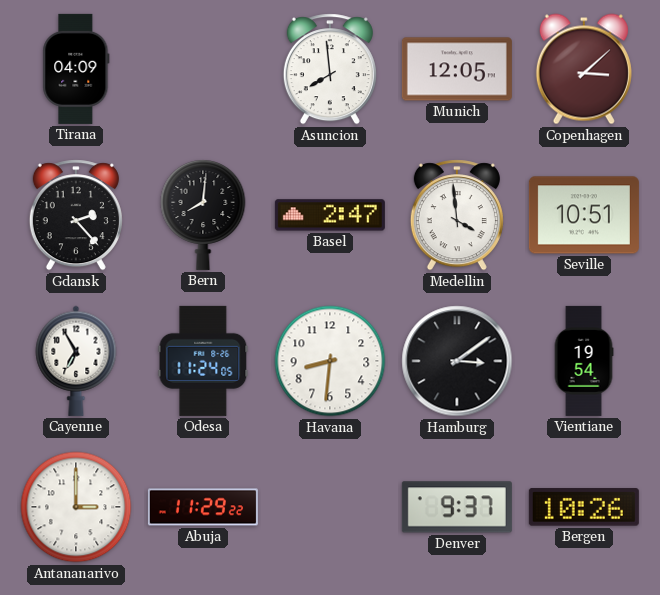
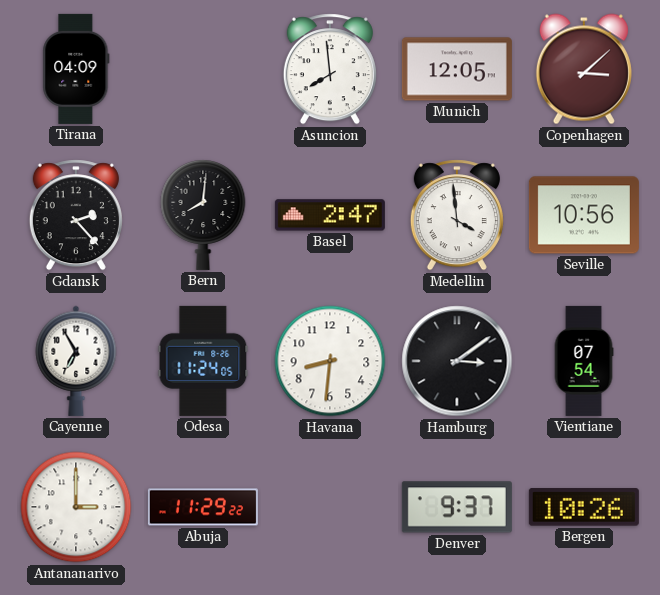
Seville: 10:51 -> 10:56 (584, 215)
Vientiane: 19:54 -> 07:54 (584, 361)
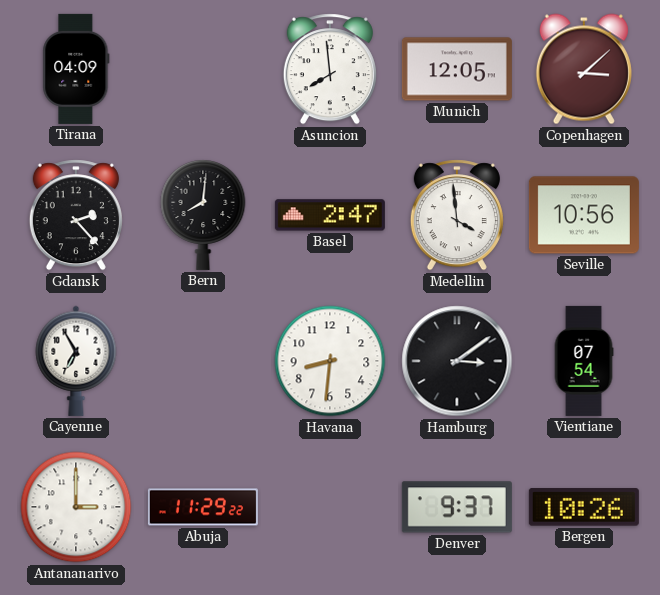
Odesa: 11:24 -> none (203, 361)
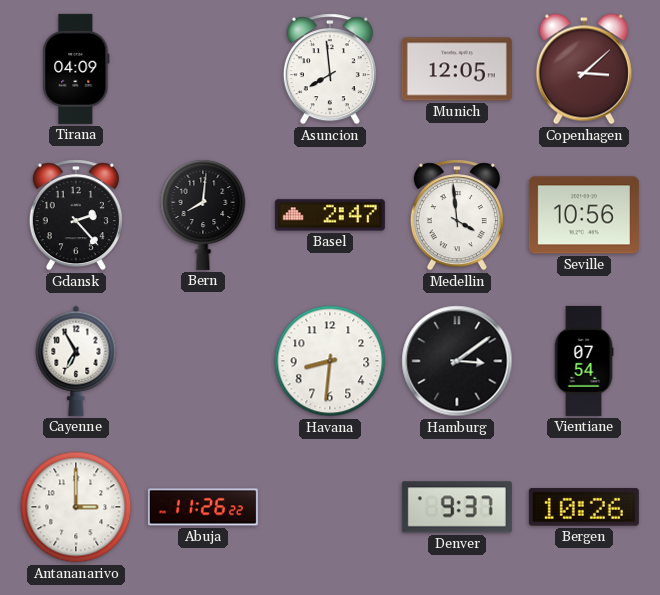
Abuja: 11:29 -> 11:26 (203, 507)
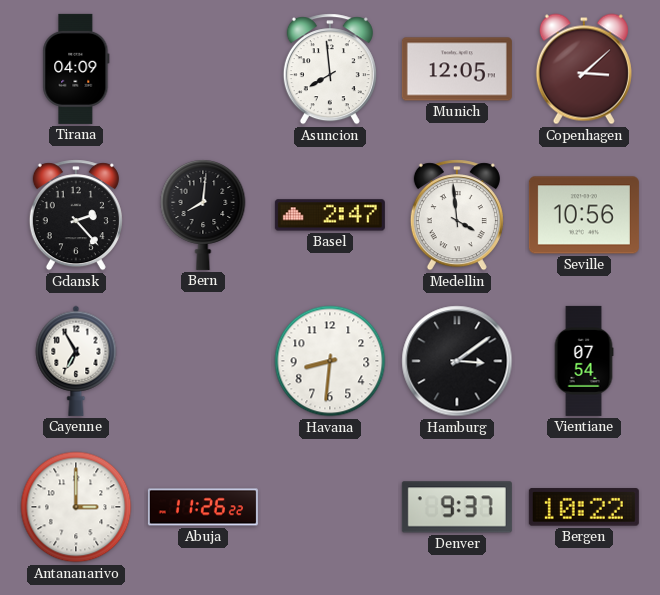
Bergen: 10:26 -> 10:22 (584, 507)
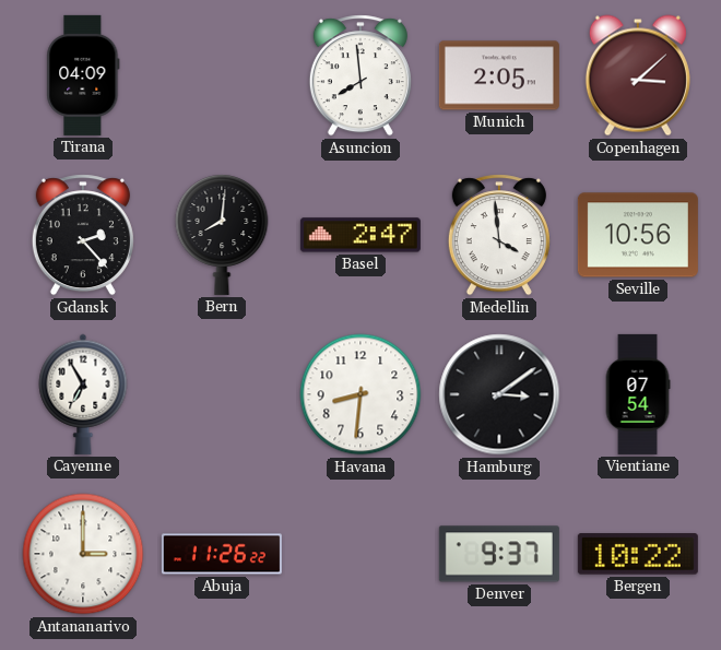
Munich: 12:05 -> 2:05 (499, 75)
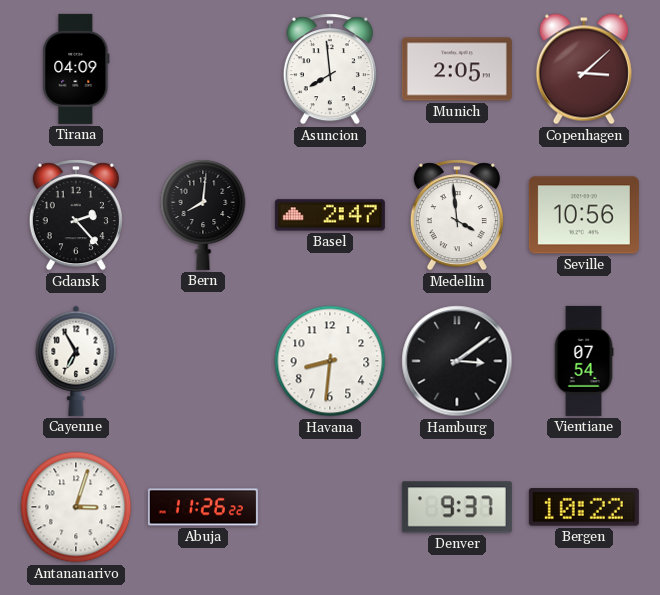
Antananarivo: 3:00 -> 3:03 (76, 507)
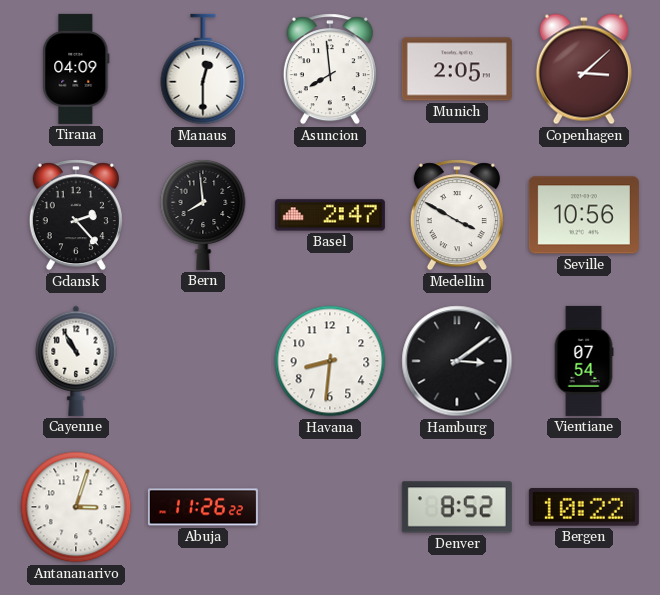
Manaus: none -> 12:30 (203, 69)
Bern: 8:01 -> 7:59 (203, 215)
Medellin: 3:59 -> 3:50 (457, 215)
Cayenne: 6:55 -> 10:55 (76, 361)
Denver: 9:37 -> 8:52 (457, 507)
